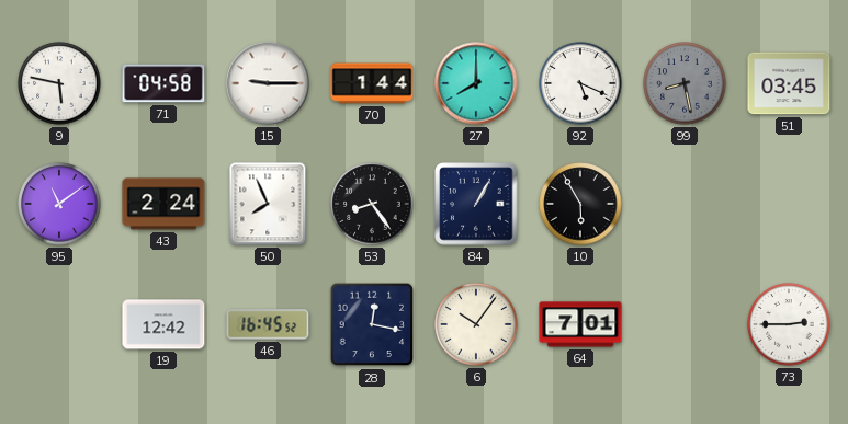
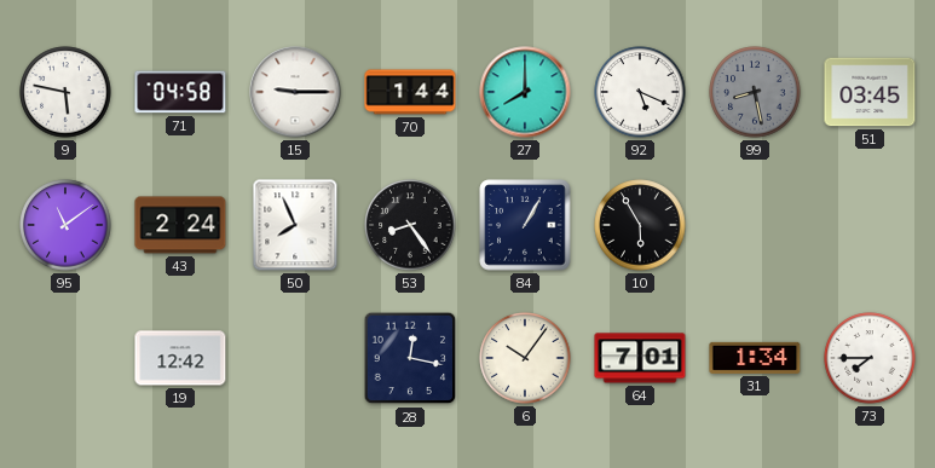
46: 16:45 -> none (268, 324)
31: none -> 1:34 (755, 358)
73: 2:45 -> 7:45 (870, 358)
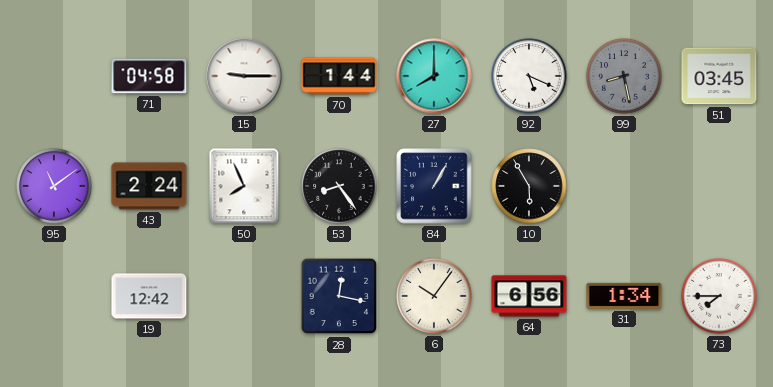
9: 5:47 -> none (65, 92)
64: 7:01 -> 6:56 (529, 296)
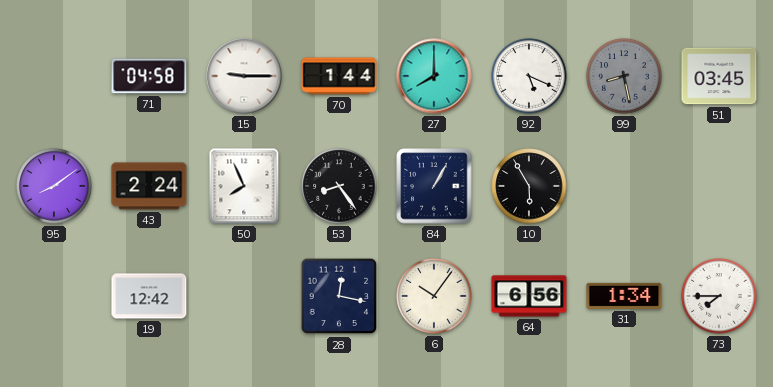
95: 11:09 -> 8:09 (54, 186)
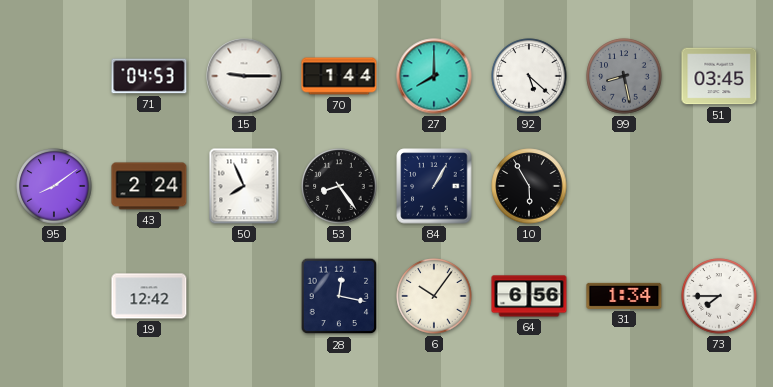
71: 04:58 -> 04:53 (149, 76)
92: 5:19 -> 5:22 (529, 76)
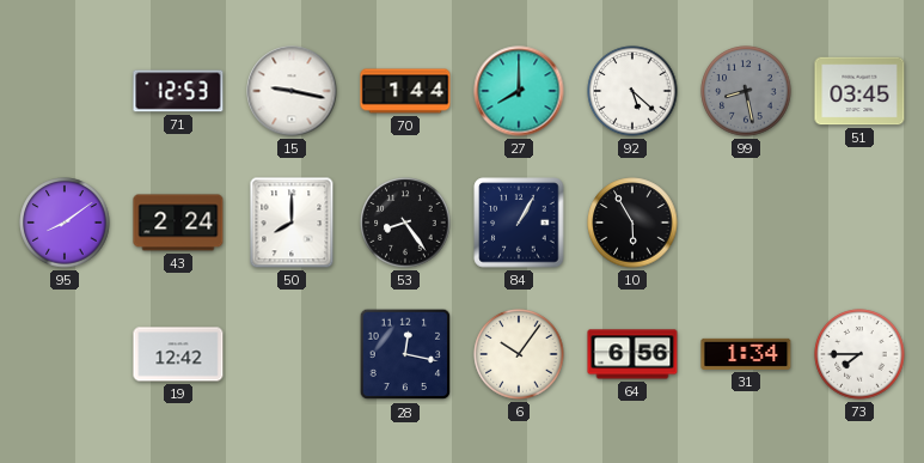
71: 04:53 -> 12:53 (178, 91)
15: 9:15 -> 9:17 (292, 91)
50: 7:56 -> 8:00 (292, 223)
